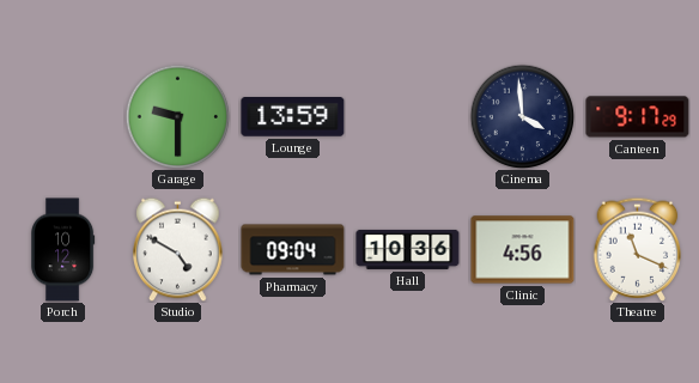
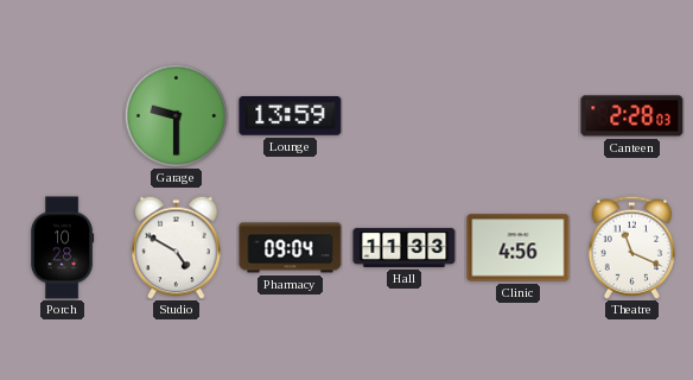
Cinema: 3:59 -> none (522, 116)
Canteen: 9:17 -> 2:28 (632, 116)
Porch: 10:12 -> 10:28 (63, 248)
Hall: 10:36 -> 11:33 (405, 247)
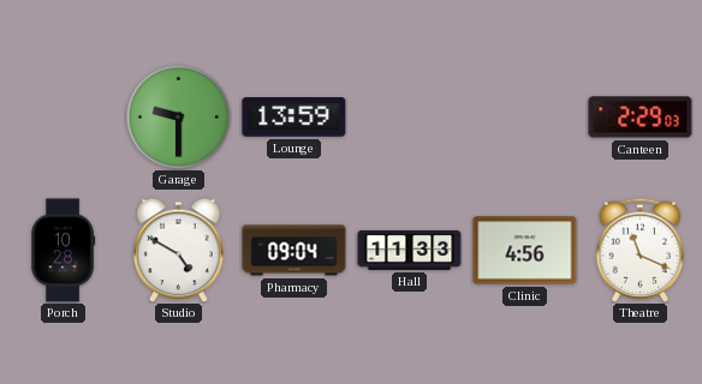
Canteen: 2:28 -> 2:29 (641, 118)
